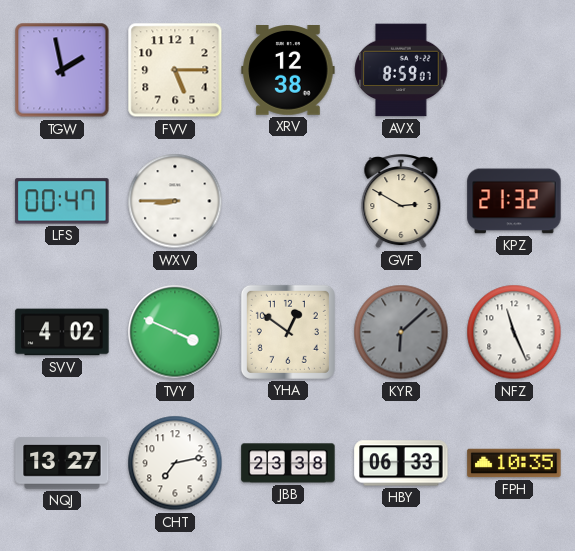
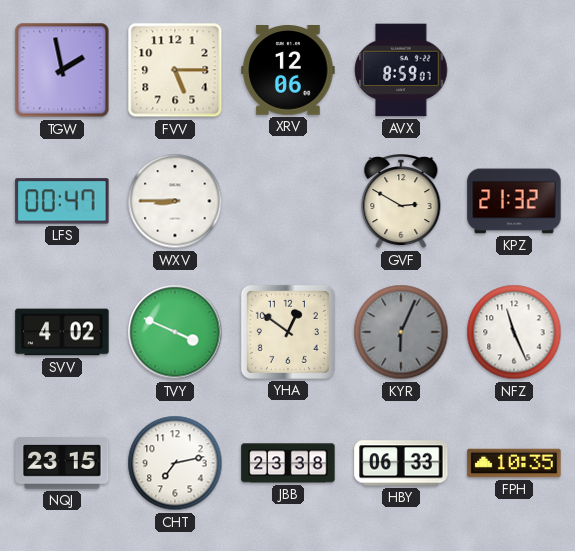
XRV: 12:38 -> 12:06 (288, 71)
KYR: 6:08 -> 6:04 (401, 332)
NQJ: 13:27 -> 23:15 (62, 463)
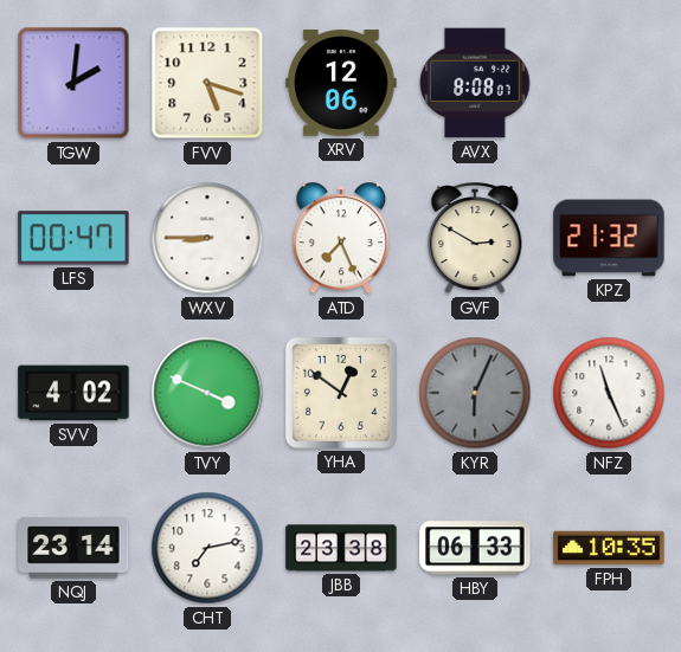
TGW: 1:58 -> 2:01 (73, 83)
FVV: 5:15 -> 5:18 (207, 83)
AVX: 8:59 -> 8:08 (475, 83)
ATD: none -> 7:26 (341, 239)
NQJ: 23:15 -> 23:14 (73, 548)
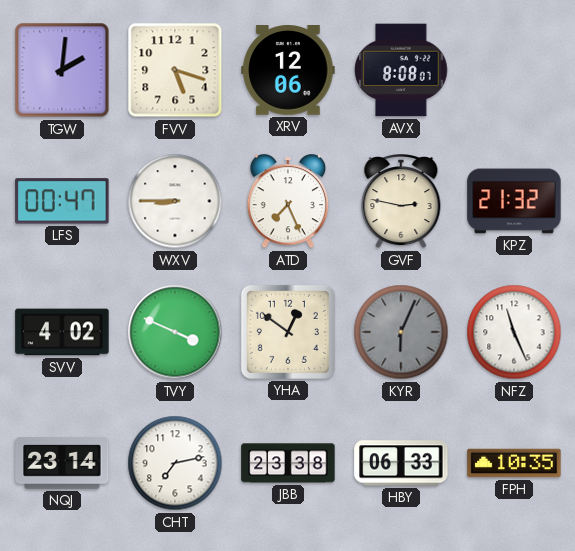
GVF: 2:50 -> 2:47 (401, 202)
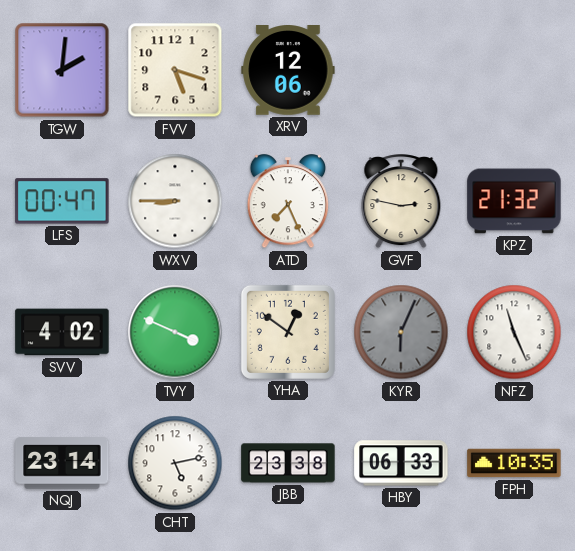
AVX: 8:08 -> none (401, 70)
CHT: 7:13 -> 5:13 (175, 463)
